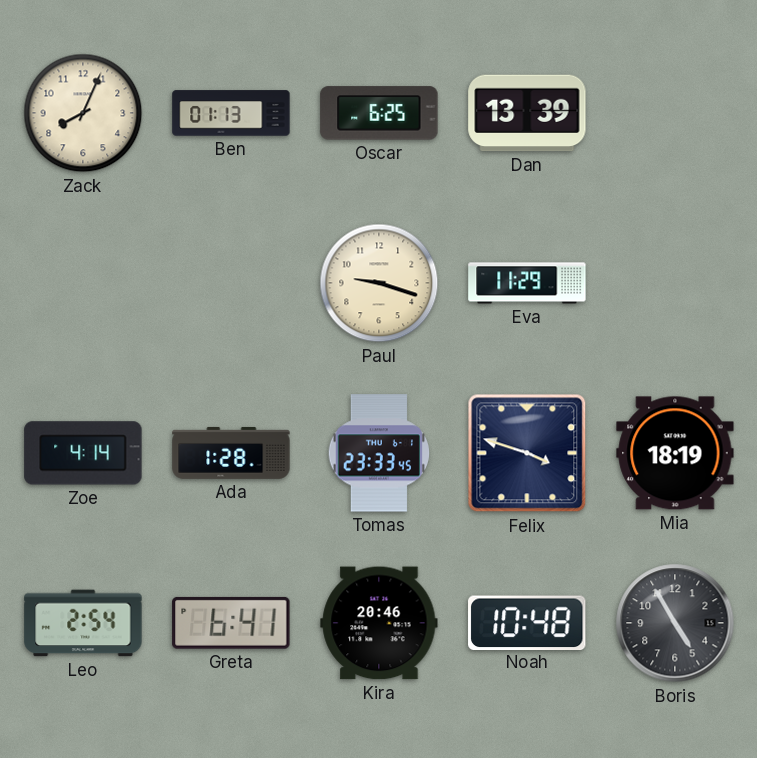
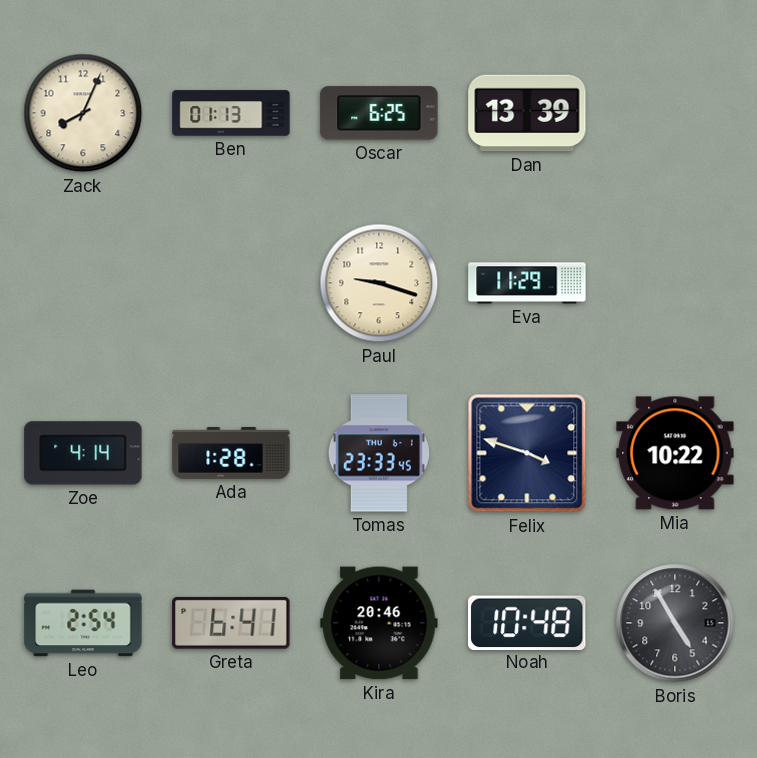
Mia: 18:19 -> 10:22 (675, 453)
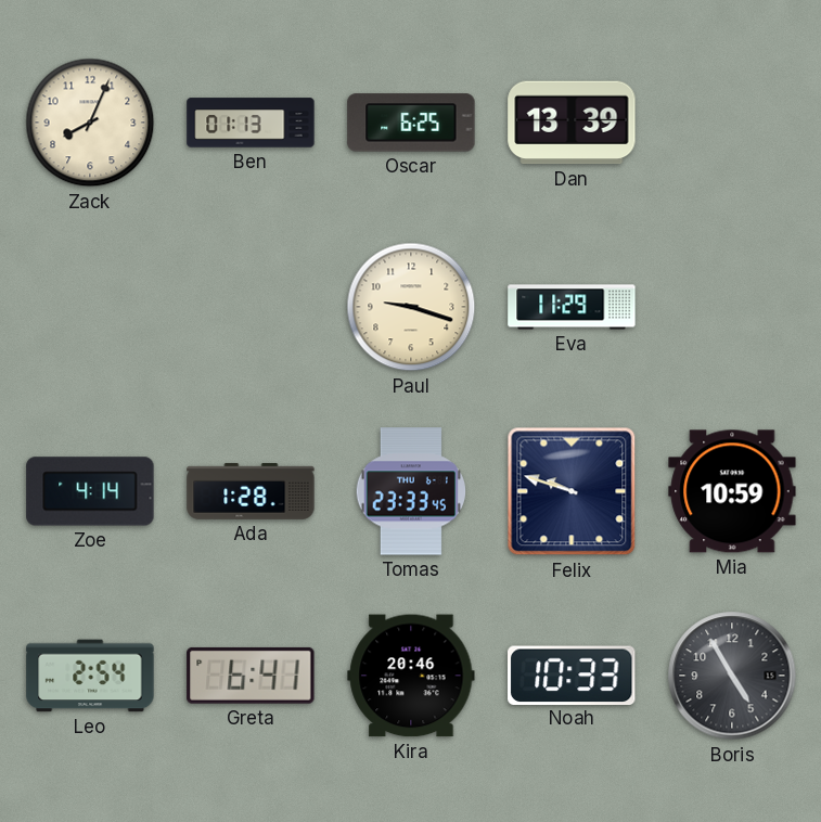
Felix: 3:48 -> 9:48 (572, 491)
Mia: 10:22 -> 10:59 (732, 491)
Noah: 10:48 -> 10:33 (572, 675)
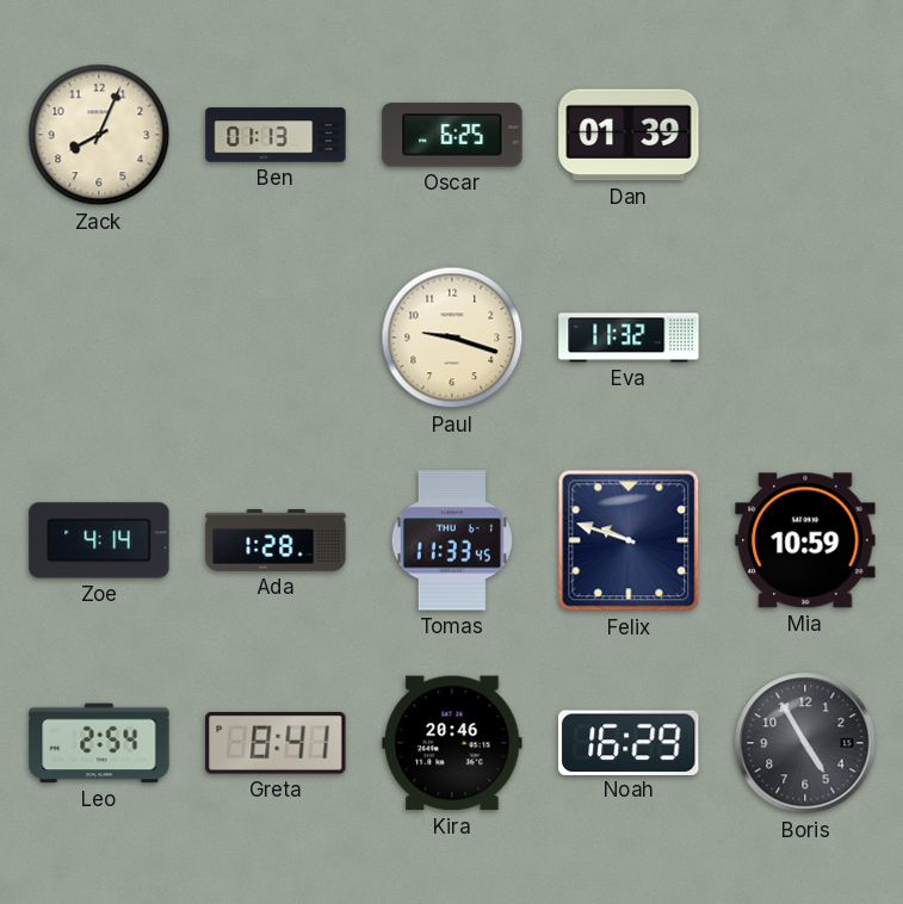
Dan: 13:39 -> 01:39 (629, 135)
Eva: 11:29 -> 11:32 (629, 338)
Tomas: 23:33 -> 11:33 (451, 540)
Greta: 6:41 -> 8:41 (276, 743)
Noah: 10:33 -> 16:29 (629, 742)
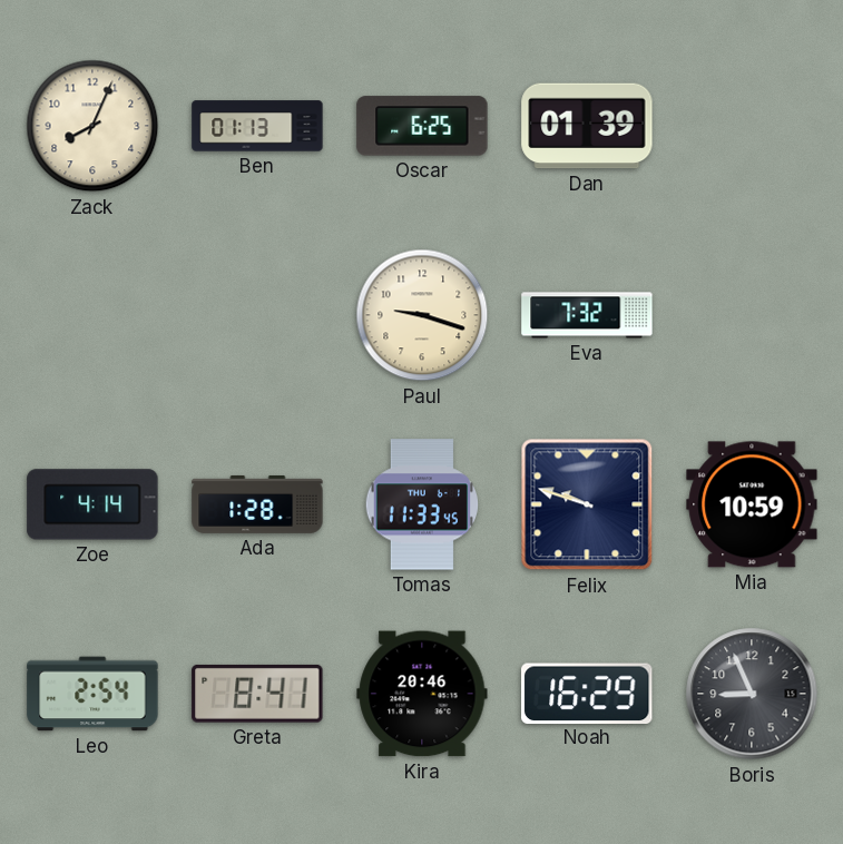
Eva: 11:32 -> 7:32 (587, 315)
Boris: 4:55 -> 8:56 (752, 694)
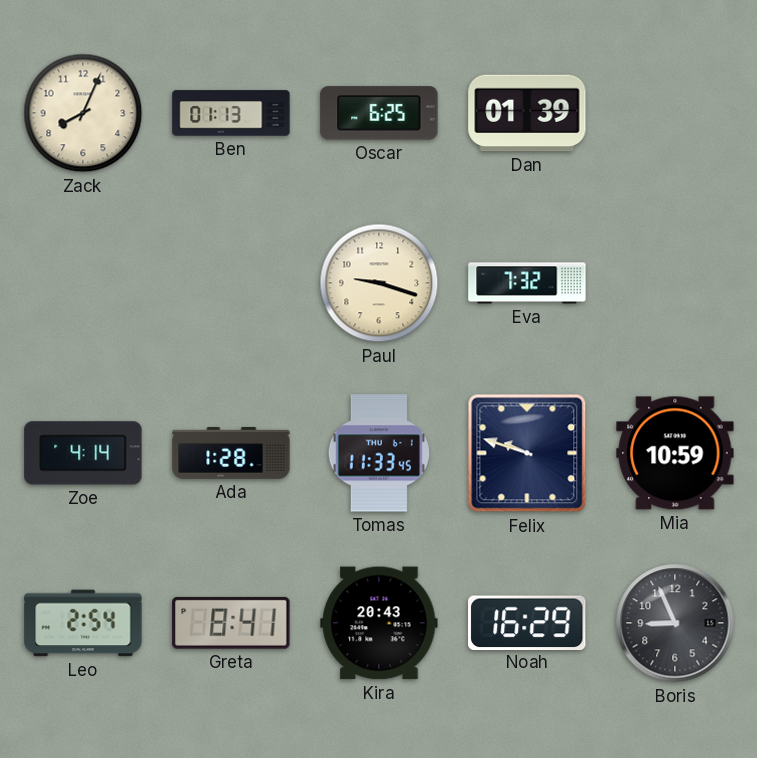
Kira: 20:46 -> 20:43 (379, 623)
